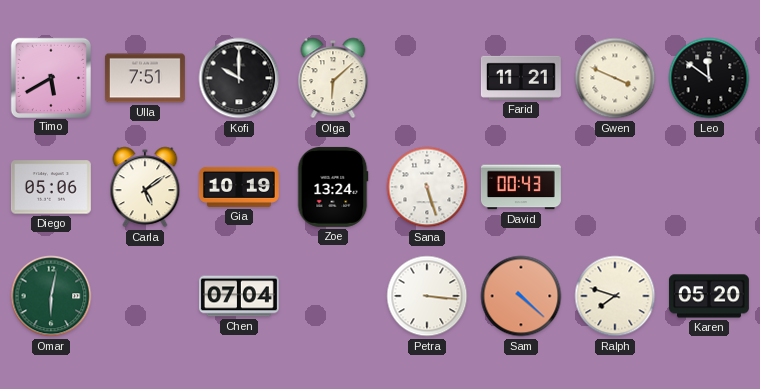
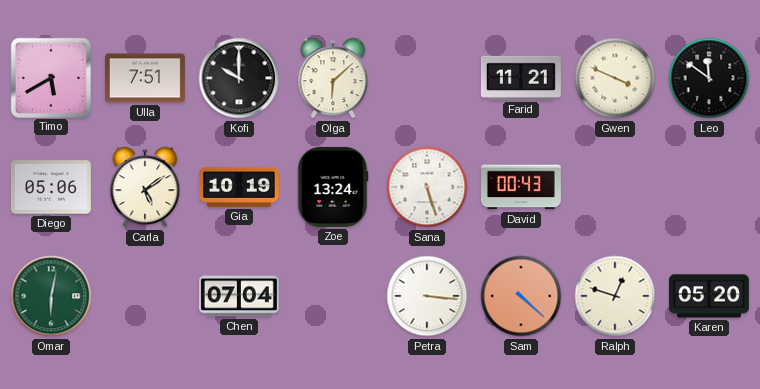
Ralph: 7:48 -> 12:48 (615, 296)
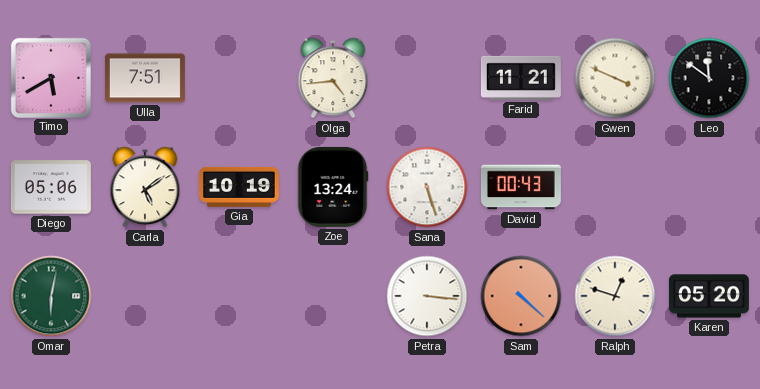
Kofi: 10:00 -> none (239, 78)
Olga: 6:08 -> 4:44 (333, 78)
Chen: 07:04 -> none (239, 296)
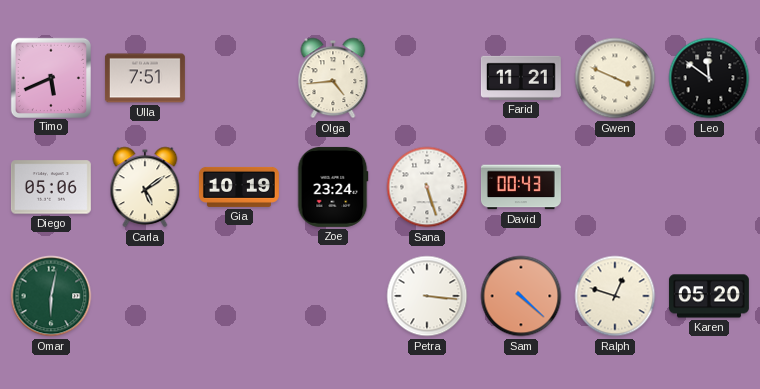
Timo: 5:40 -> 5:41 (50, 77)
Zoe: 13:24 -> 23:24 (333, 187)
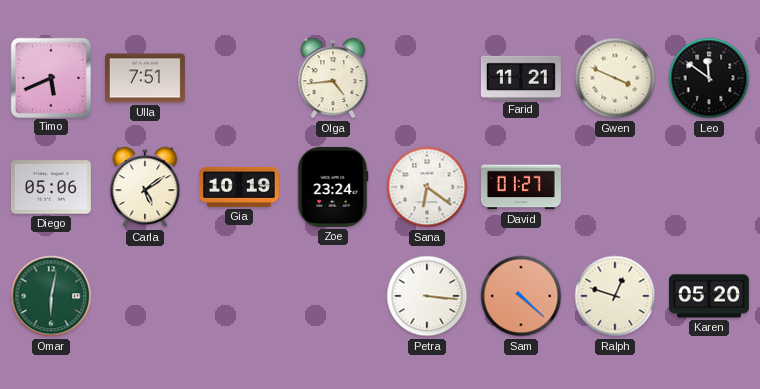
Sana: 5:27 -> 6:21 (427, 187)
David: 00:43 -> 01:27 (521, 187)
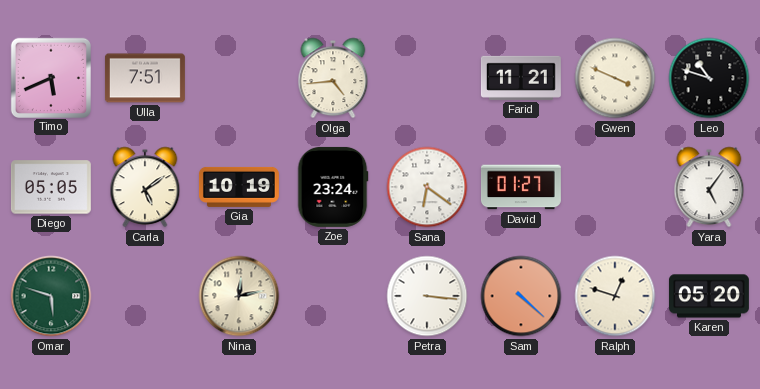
Leo: 11:51 -> 10:48 (709, 78)
Diego: 05:06 -> 05:05 (51, 187)
Yara: none -> 5:06 (709, 187)
Omar: 6:02 -> 5:48 (51, 296)
Nina: none -> 12:13 (239, 296)
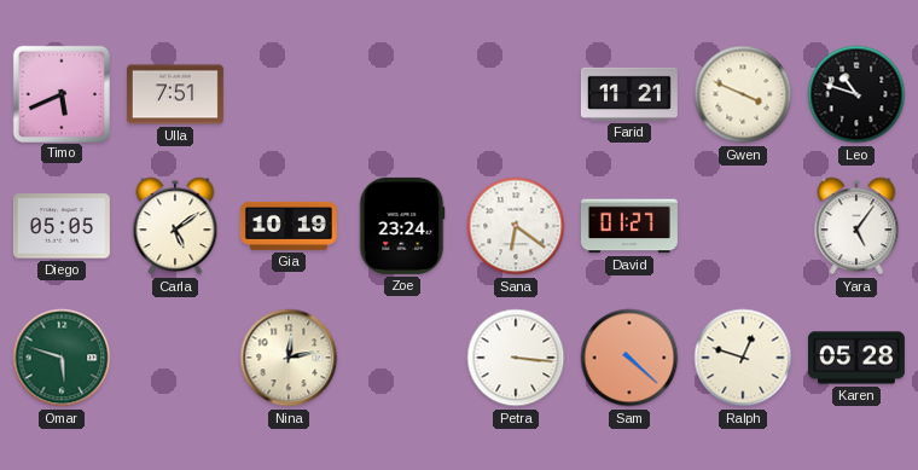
Olga: 4:44 -> none (333, 78)
Karen: 05:20 -> 05:28 (856, 358)
